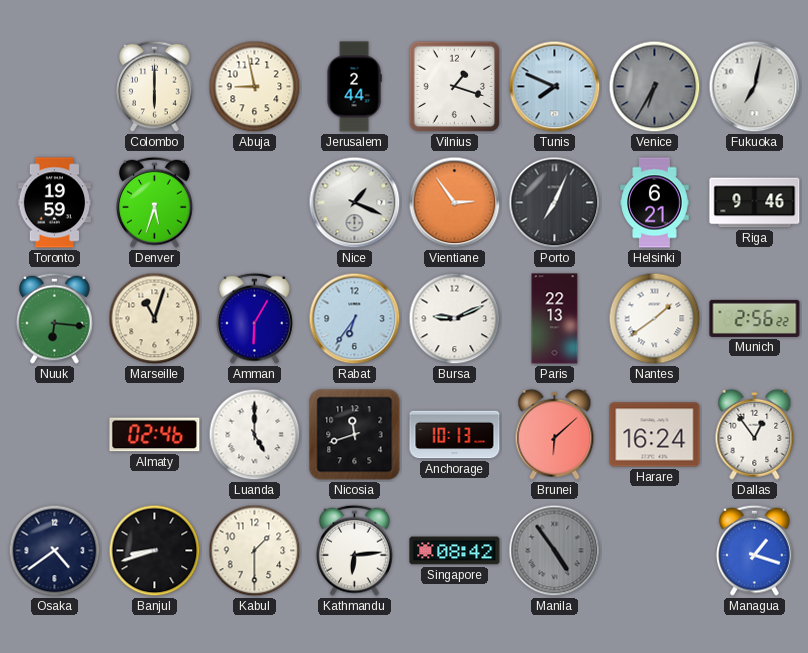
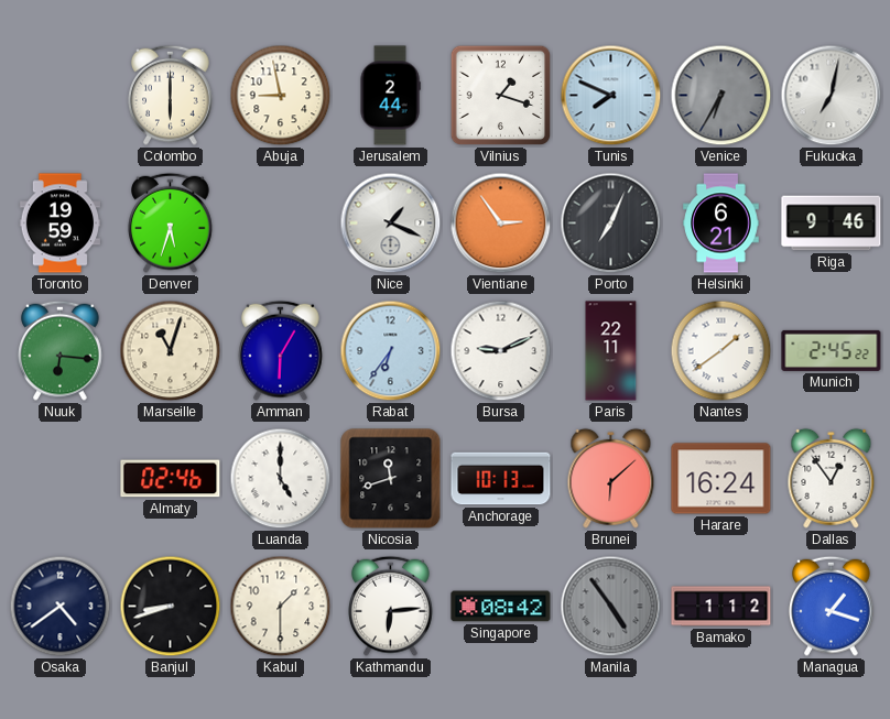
Paris: 22:13 -> 22:11 (611, 351)
Munich: 2:56 -> 2:45 (832, 350)
Bamako: none -> 1:12 (721, 607)
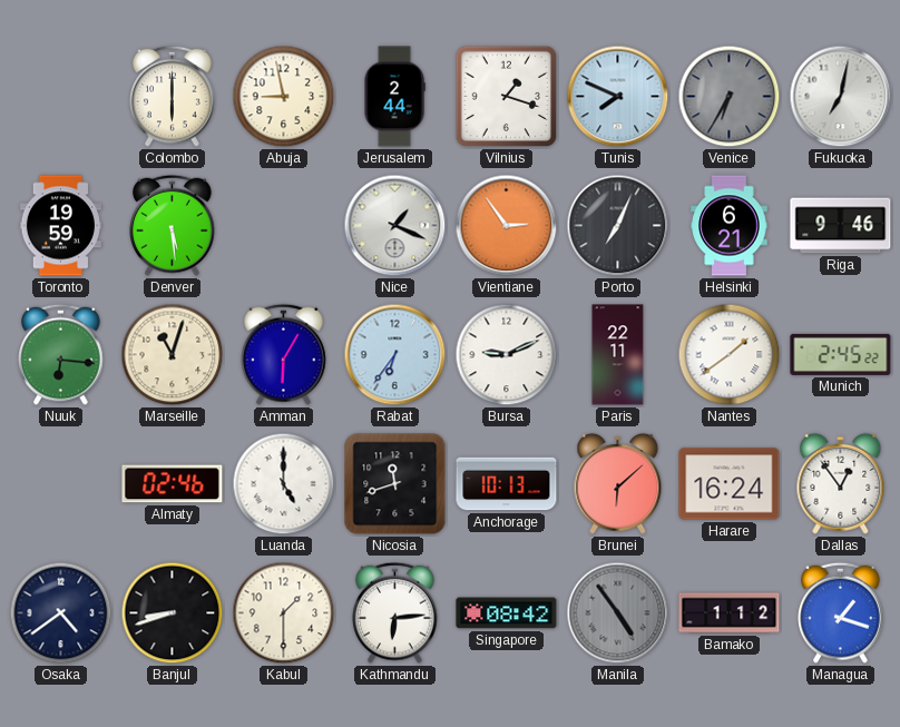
Denver: 5:33 -> 5:29 (173, 225)
